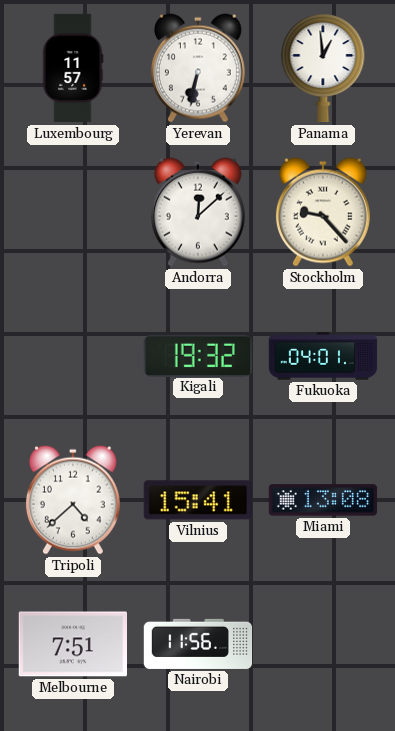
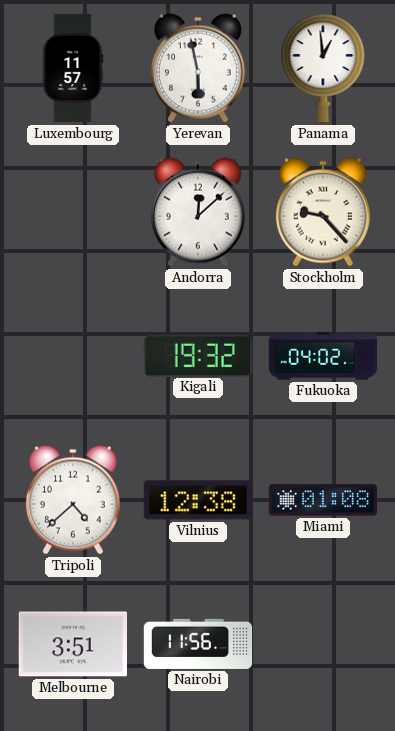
Yerevan: 6:32 -> 5:58 (198, 68)
Fukuoka: 04:01 -> 04:02 (323, 356)
Vilnius: 15:41 -> 12:38 (198, 500)
Miami: 13:08 -> 01:08 (323, 500)
Melbourne: 7:51 -> 3:51 (72, 644)
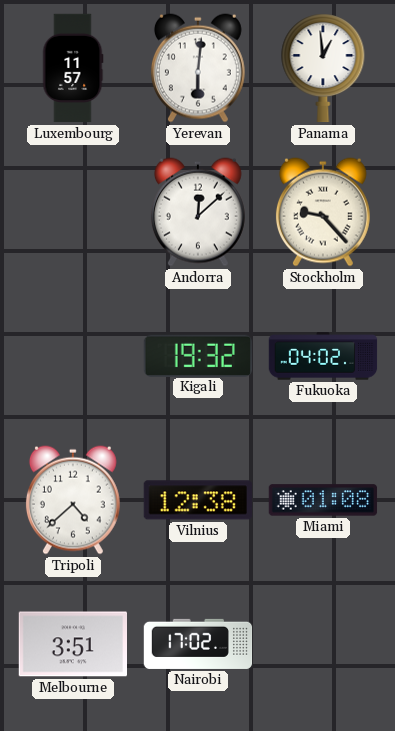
Yerevan: 5:58 -> 6:01 (198, 68)
Nairobi: 11:56 -> 17:02 (198, 644)
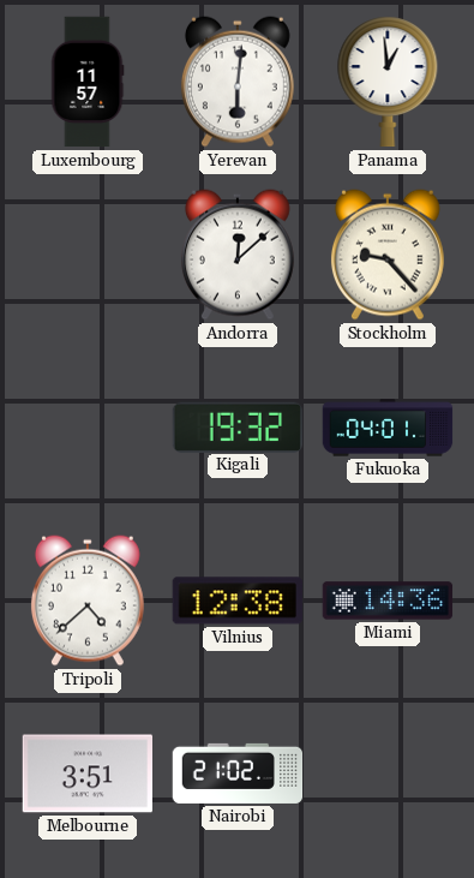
Fukuoka: 04:02 -> 04:01 (388, 428)
Miami: 01:08 -> 14:36 (388, 601)
Nairobi: 17:02 -> 21:02 (238, 774)
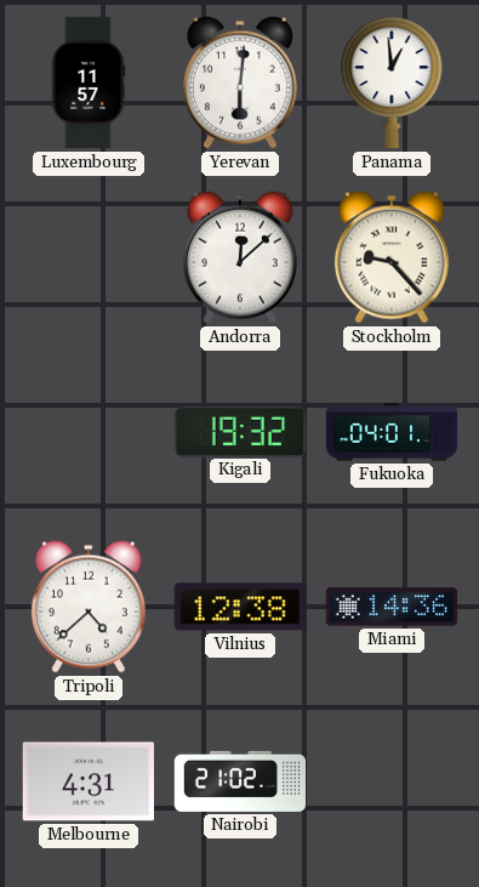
Melbourne: 3:51 -> 4:31 (87, 781)
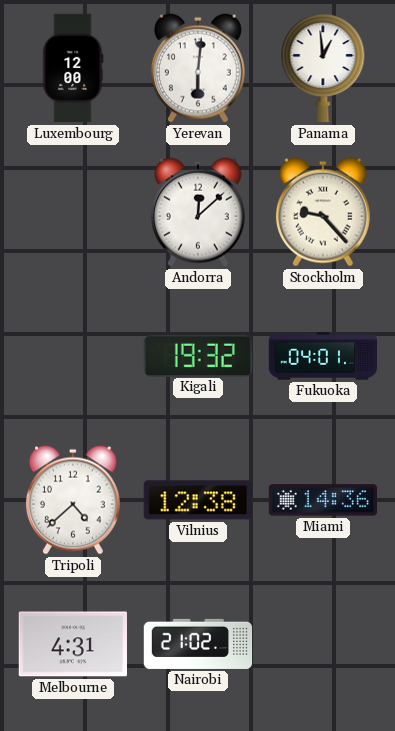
Luxembourg: 11:57 -> 12:00 (73, 68)
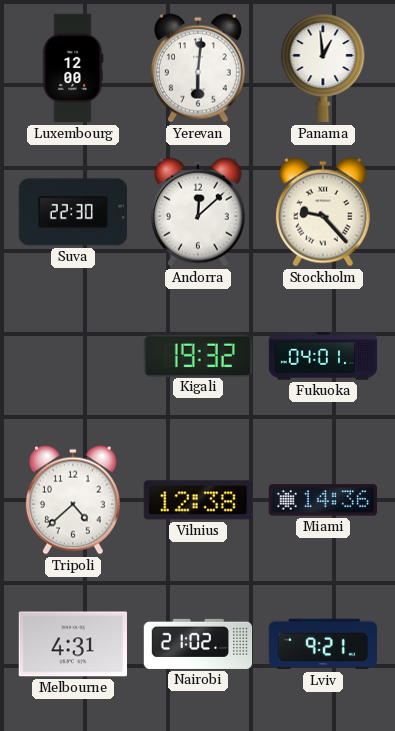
Suva: none -> 22:30 (72, 212)
Lviv: none -> 9:21 (323, 644)
